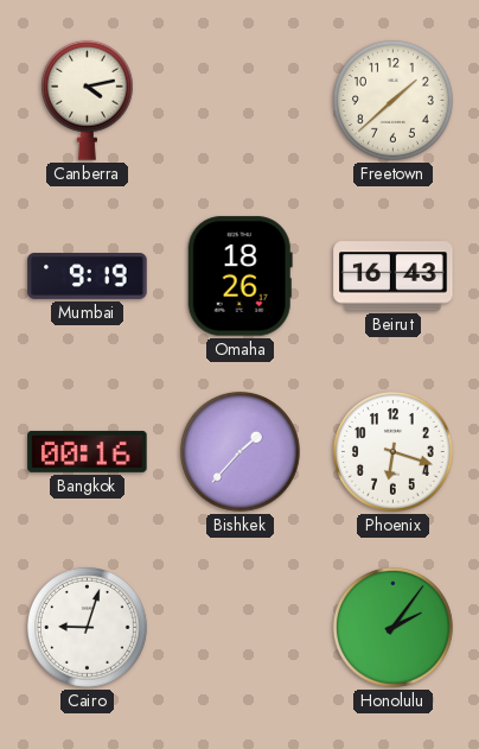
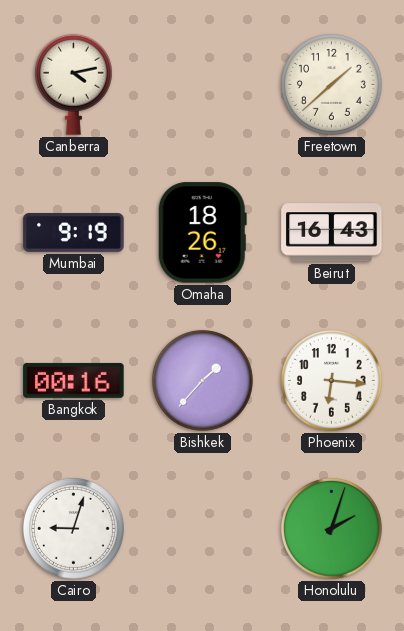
Phoenix: 6:18 -> 6:16 (332, 381)
Honolulu: 2:06 -> 2:03 (332, 529)
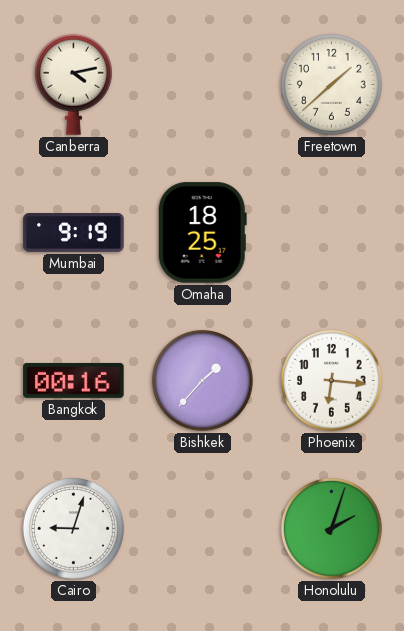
Omaha: 18:26 -> 18:25 (202, 233)
Beirut: 16:43 -> none (332, 233)
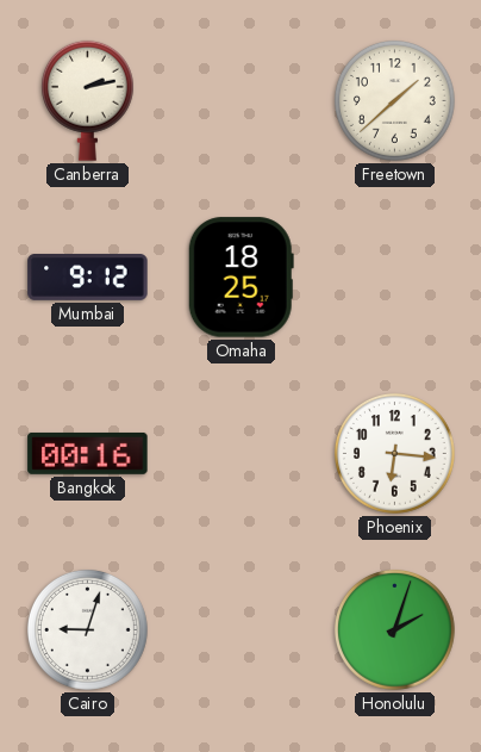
Canberra: 4:13 -> 2:13 (87, 100)
Mumbai: 9:19 -> 9:12 (88, 278)
Bishkek: 1:37 -> none (203, 381)
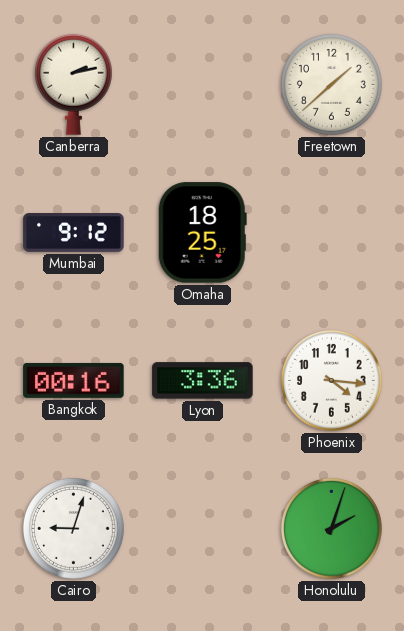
Lyon: none -> 3:36 (203, 381)
Phoenix: 6:16 -> 4:16 (332, 381)
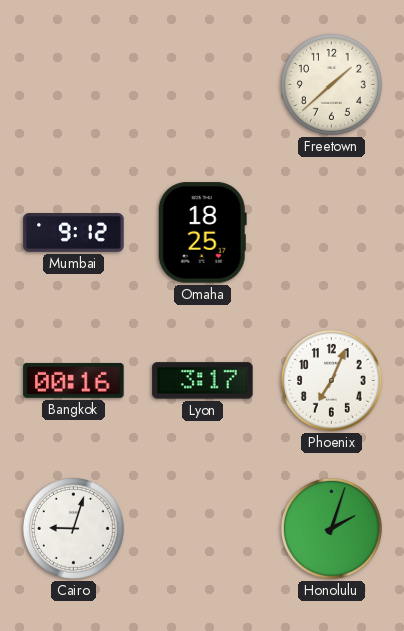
Canberra: 2:13 -> none (73, 84)
Lyon: 3:36 -> 3:17 (203, 381)
Phoenix: 4:16 -> 7:04 (332, 381)
